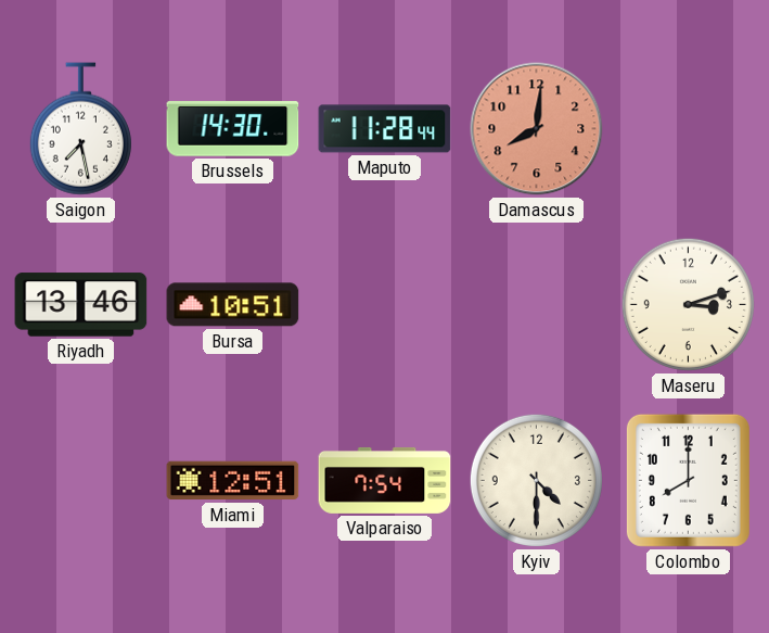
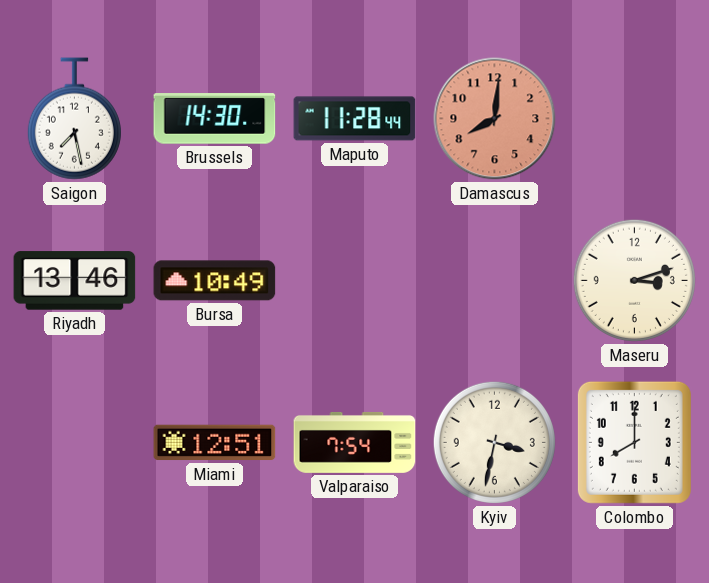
Bursa: 10:51 -> 10:49 (215, 281)
Kyiv: 4:30 -> 3:32 (494, 442)
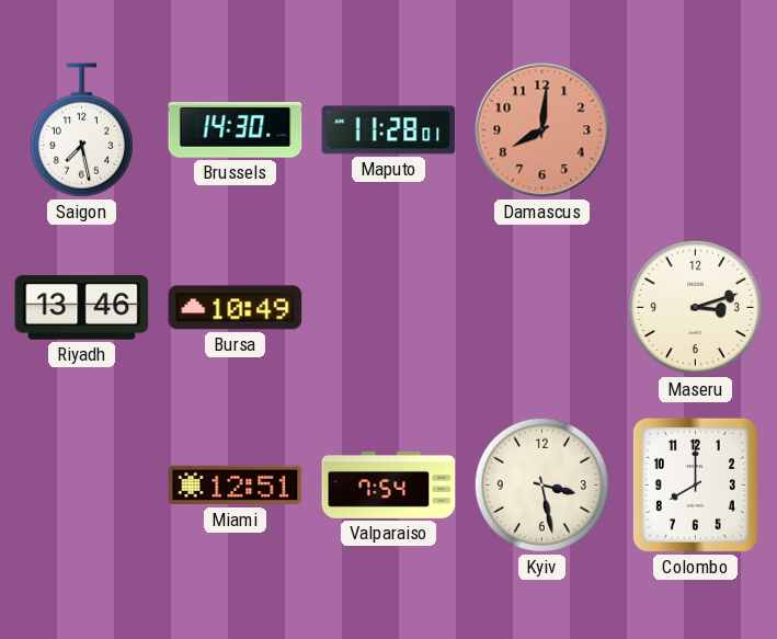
Maputo: 11:28:44 -> 11:28:01 (389, 130)
Kyiv: 3:32 -> 3:28 (541, 484)
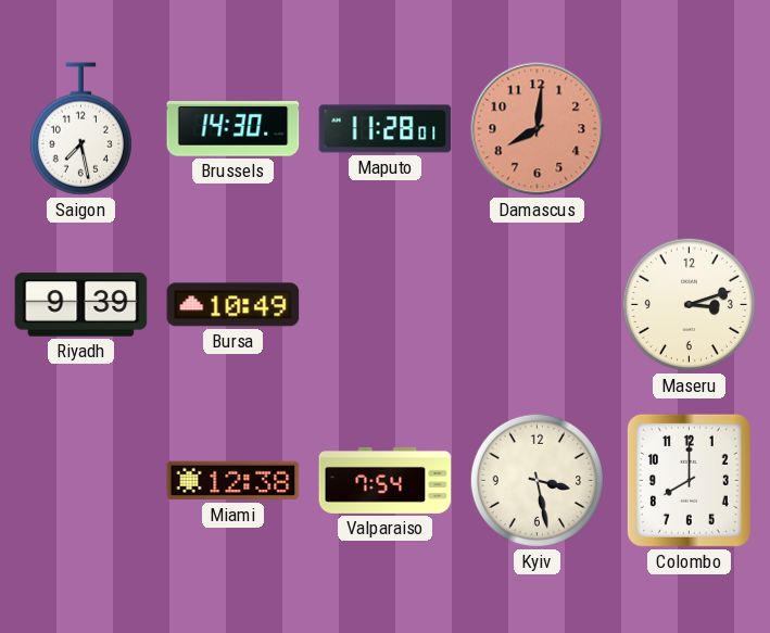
Riyadh: 13:46 -> 9:39 (81, 305)
Miami: 12:51 -> 12:38 (233, 481)
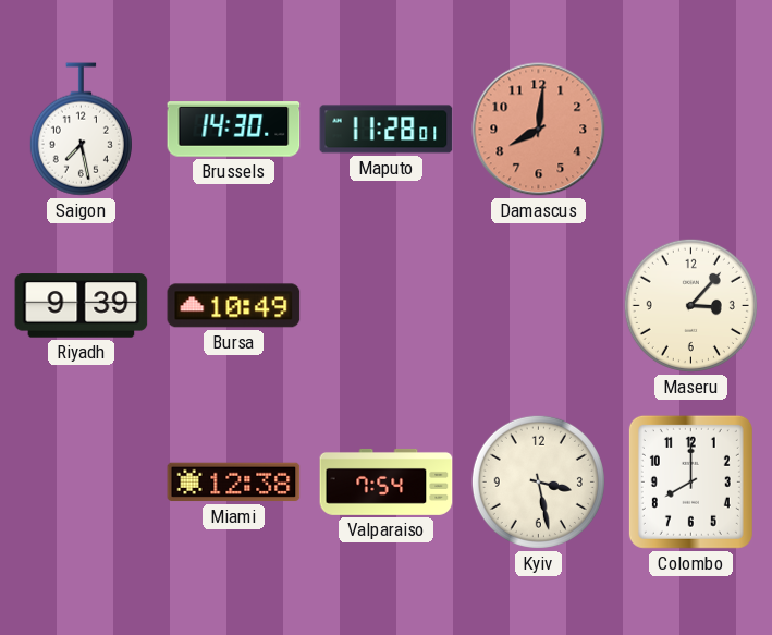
Maseru: 3:12 -> 3:07 (690, 305)
